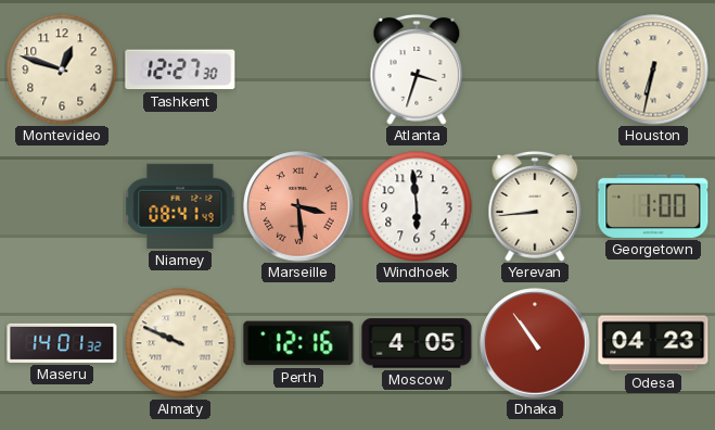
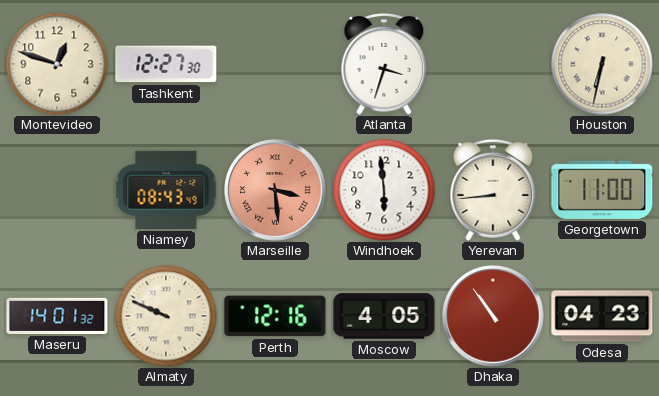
Niamey: 08:41 -> 08:43 (166, 190)
Georgetown: 1:00 -> 11:00 (602, 190)
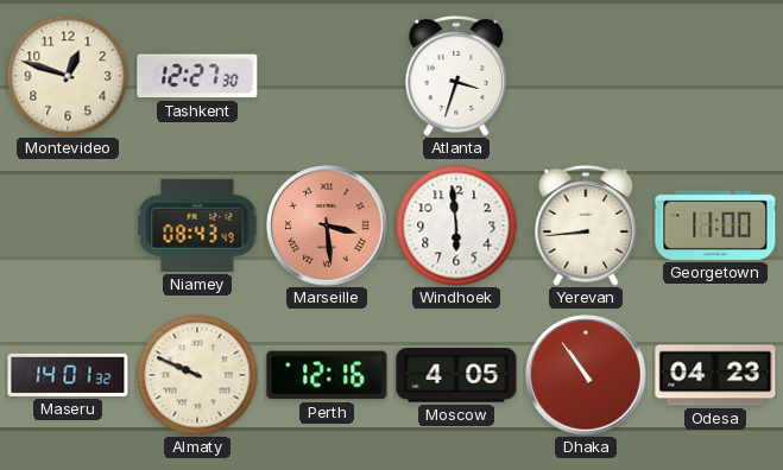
Houston: 6:32 -> none (602, 64)
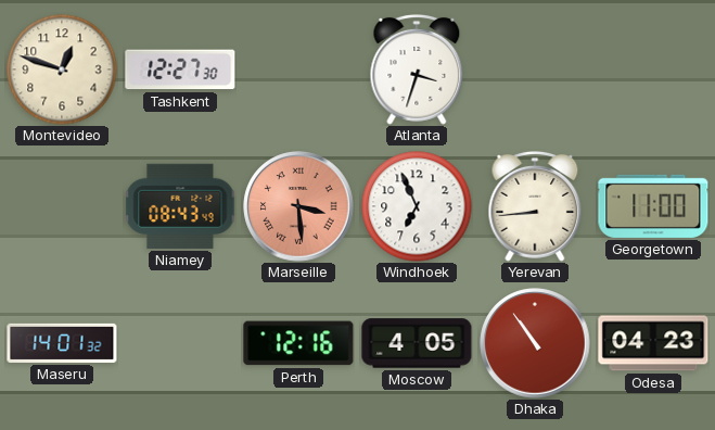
Windhoek: 5:59 -> 6:56 (417, 206)
Almaty: 9:49 -> none (197, 375)
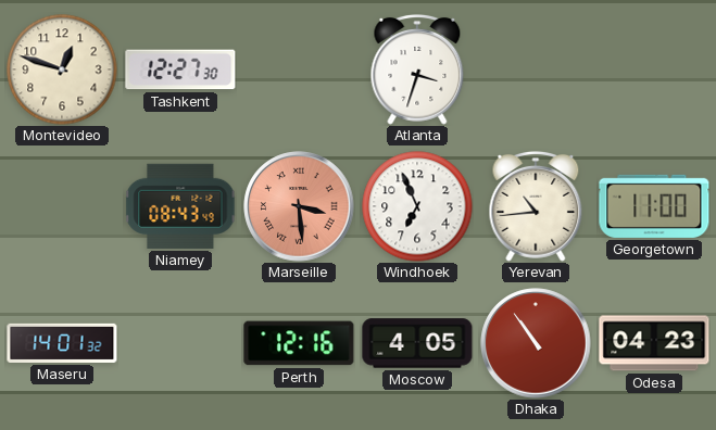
Yerevan: 8:44 -> 10:44 (536, 206)
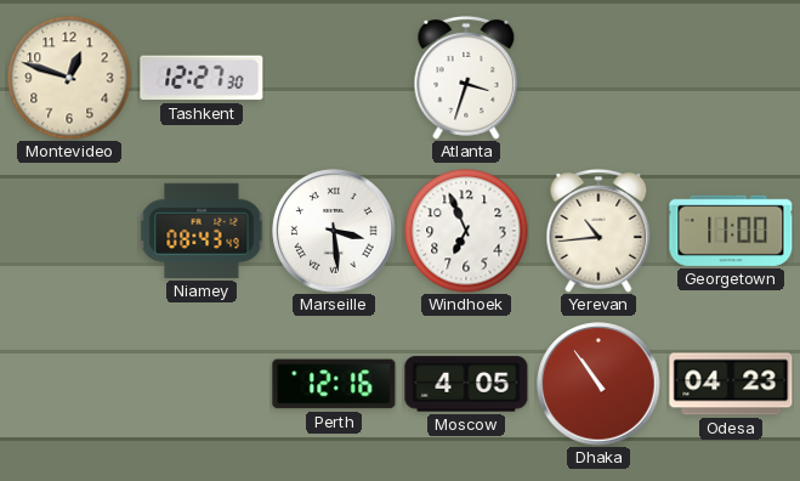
Marseille dial: salmon -> white (334, 231)
Maseru: 14:01 -> none (62, 343)
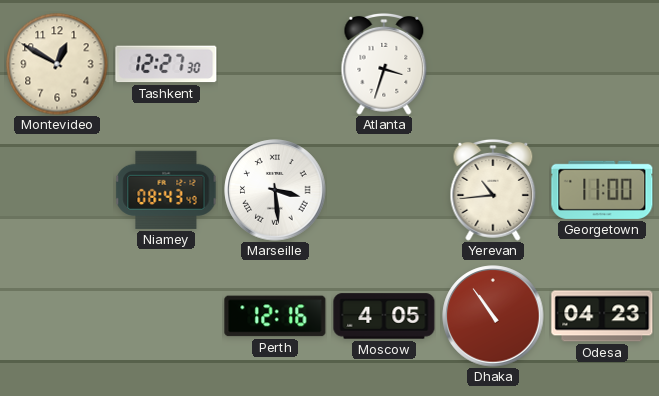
Montevideo: 12:48 -> 12:50 (57, 64)
Windhoek: 6:56 -> none (466, 231)
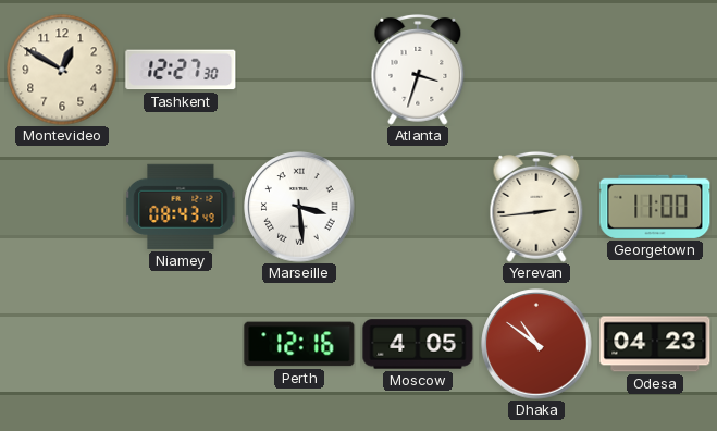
Yerevan: 10:44 -> 2:44 (536, 207)
Dhaka: 10:54 -> 10:51 (536, 344)
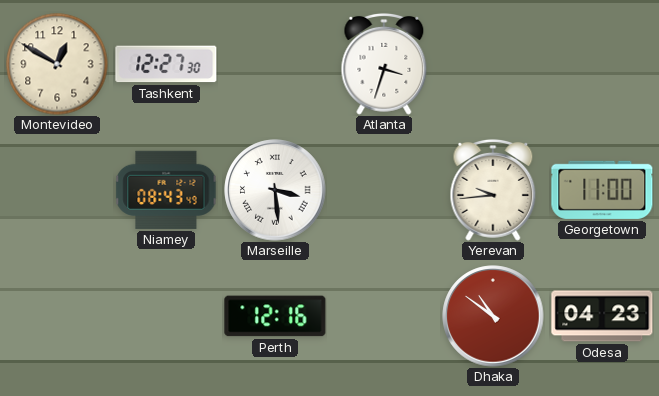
Yerevan: 2:44 -> 9:44 (493, 190)
Moscow: 4:05 -> none (418, 344)
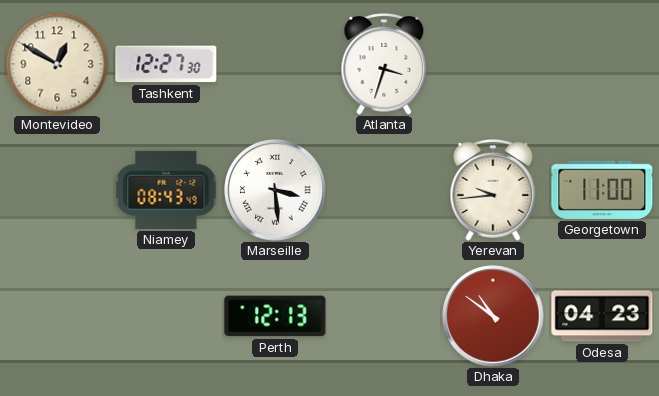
Perth: 12:16 -> 12:13 (275, 316)
